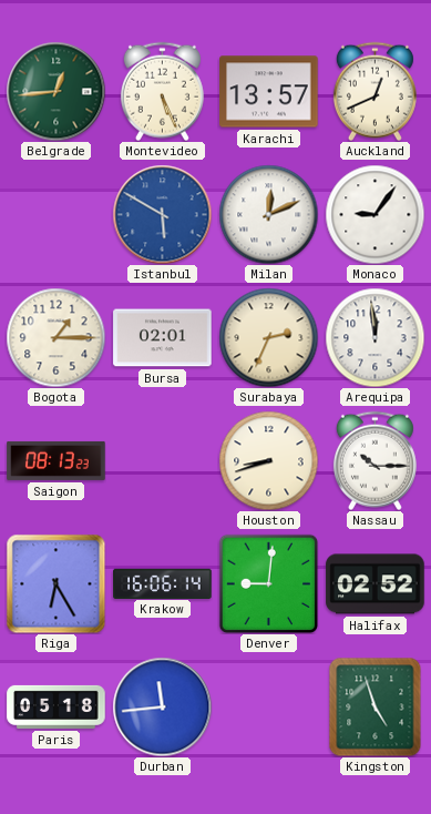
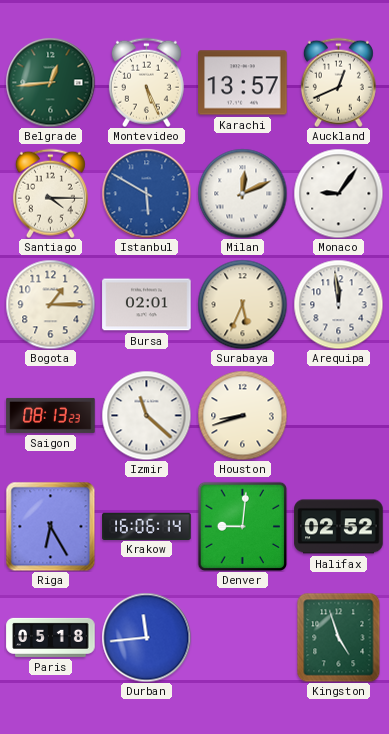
Santiago: none -> 4:15 (50, 193)
Surabaya: 2:34 -> 5:34 (242, 304)
Izmir: none -> 11:22 (146, 415)
Nassau: 10:15 -> none (374, 460)
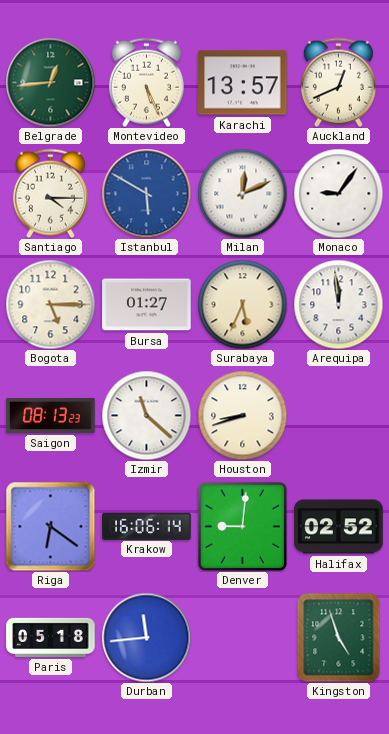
Bogota: 1:15 -> 5:15 (50, 304)
Bursa: 02:01 -> 01:27 (147, 305)
Riga: 6:25 -> 6:21 (50, 526)
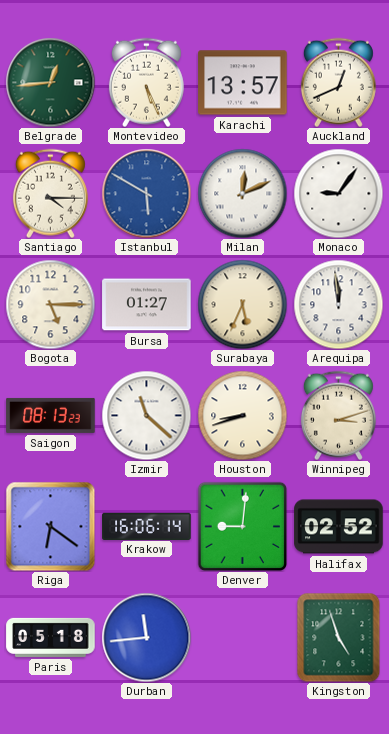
Winnipeg: none -> 3:12 (338, 415)
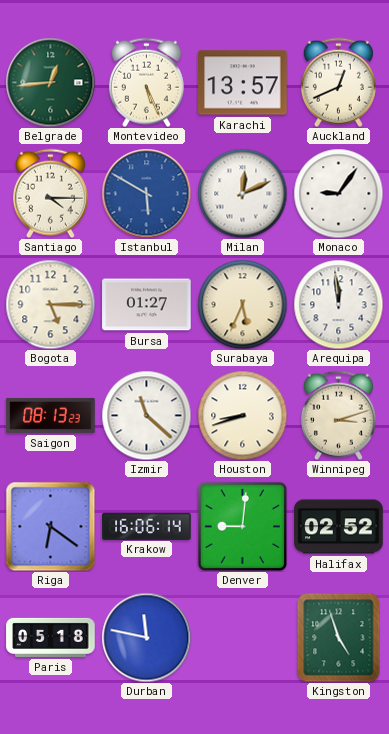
Durban: 11:44 -> 11:47 (146, 637)
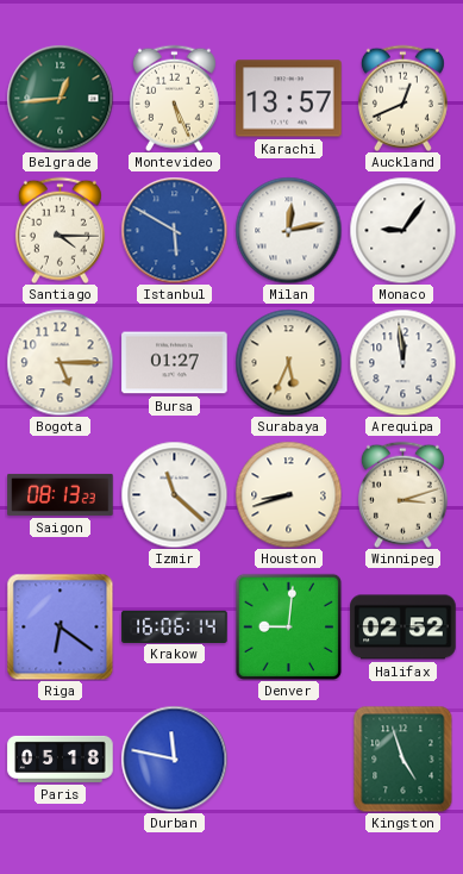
Milan: 12:11 -> 12:13 (288, 230)
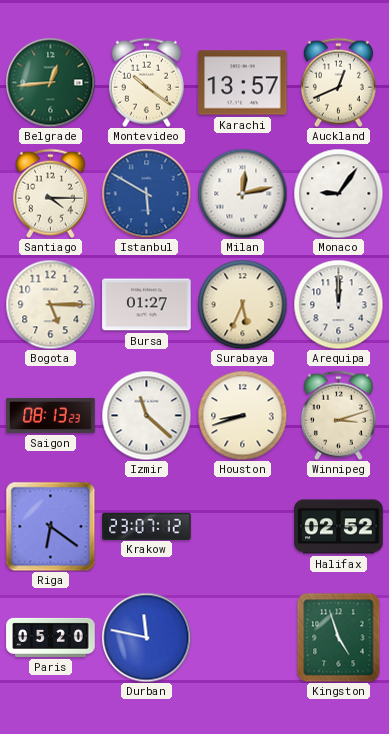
Montevideo: 5:26 -> 10:21 (146, 82)
Arequipa: 11:59 -> 12:00 (338, 304)
Krakow: 16:06 -> 23:07 (147, 526)
Denver: 9:01 -> none (288, 626)
Paris: 05:18 -> 05:20 (51, 637)
